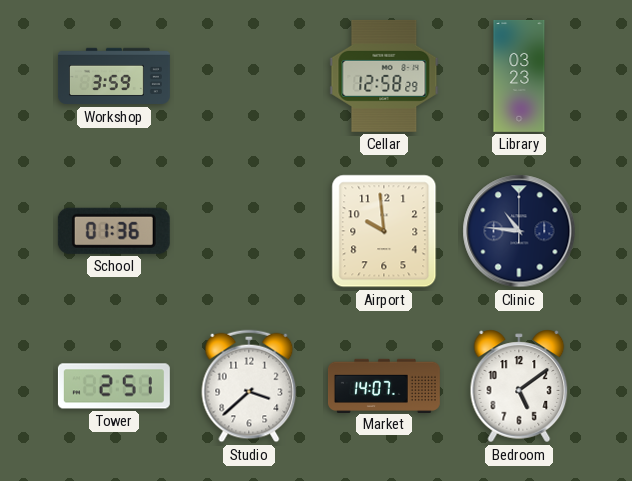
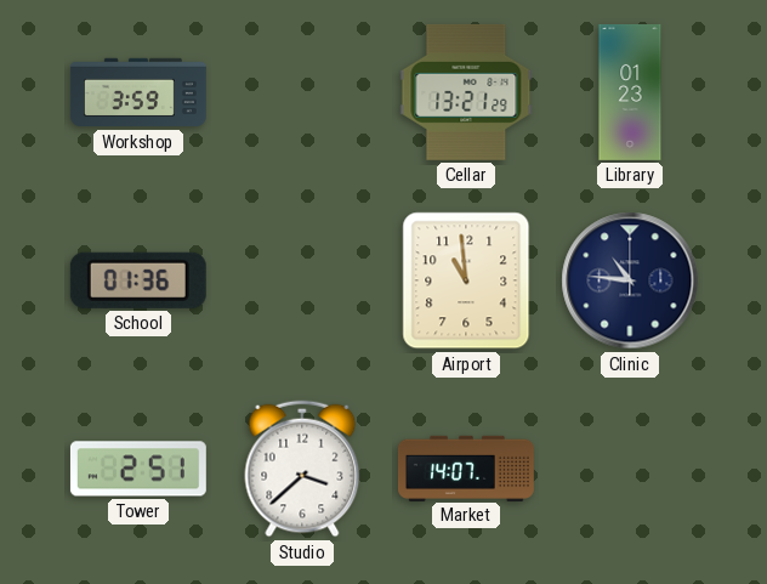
Cellar: 12:58 -> 13:21 (466, 92)
Library: 03:23 -> 01:23 (630, 92)
Airport: 9:59 -> 10:59 (466, 280)
Bedroom: 5:09 -> none (519, 386)
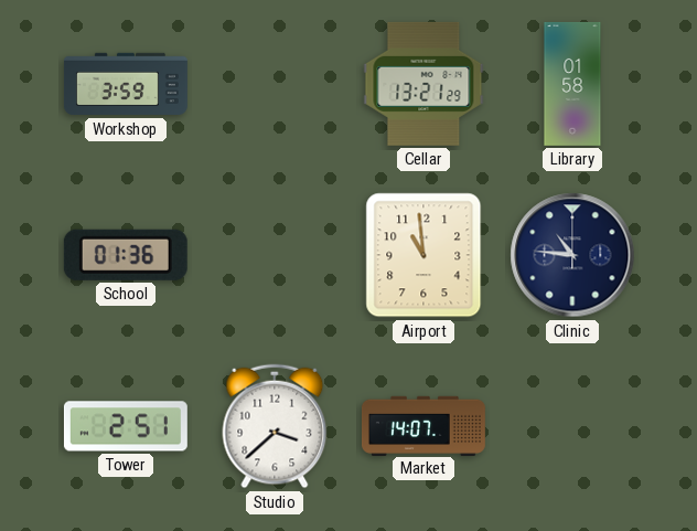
Library: 01:23 -> 01:58 (572, 84)
